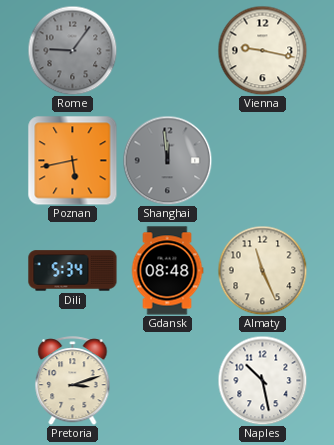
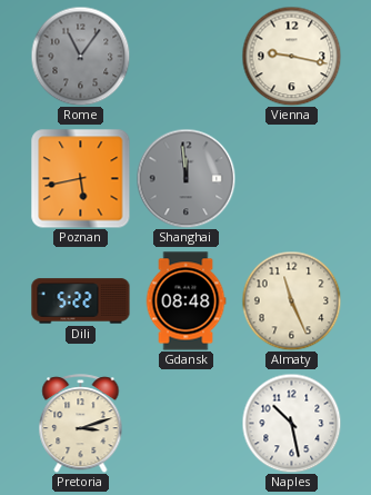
Rome: 9:06 -> 11:06 (80, 56)
Dili: 5:34 -> 5:22 (81, 301)
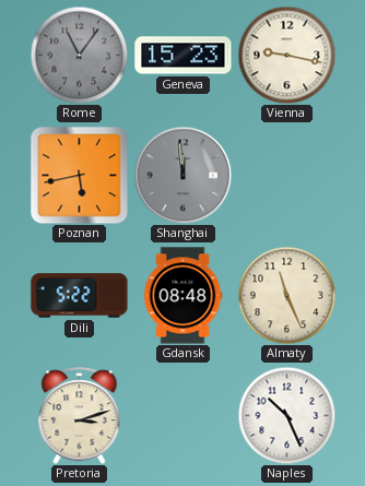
Geneva: none -> 15:23 (184, 56)
Naples: 10:28 -> 10:26 (286, 415)
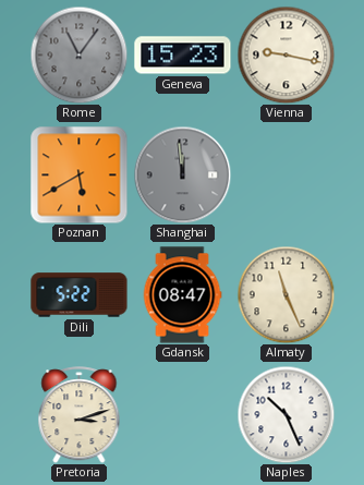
Poznan: 5:43 -> 5:40 (80, 175)
Gdansk: 08:48 -> 08:47 (182, 295)
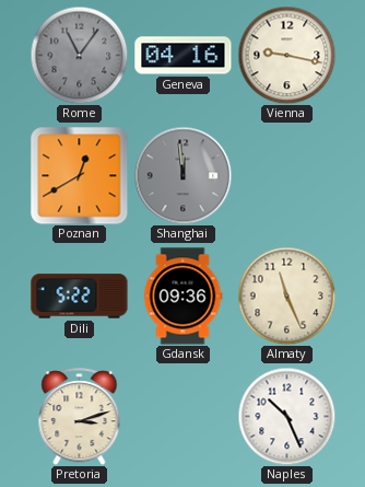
Geneva: 15:23 -> 04:16 (184, 56)
Poznan: 5:40 -> 12:40 (80, 176)
Gdansk: 08:47 -> 09:36 (182, 297)
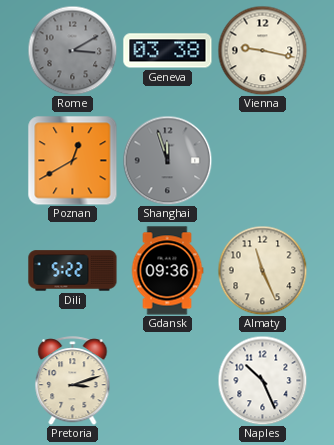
Rome: 11:06 -> 3:10 (72, 50)
Geneva: 04:16 -> 03:38 (168, 51)
Shanghai: 11:59 -> 11:57 (167, 160)
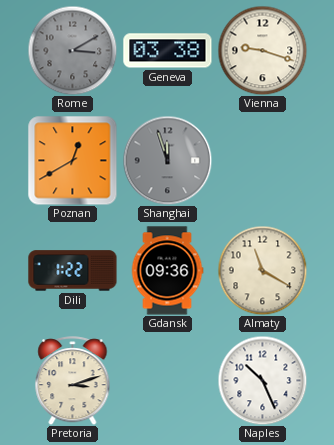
Vienna: 9:17 -> 9:18 (262, 50)
Dili: 5:22 -> 1:22 (73, 271)
Almaty: 11:26 -> 11:20 (262, 270)
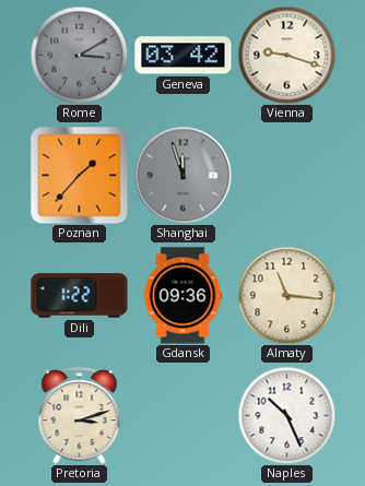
Geneva: 03:38 -> 03:42 (184, 56)
Poznan: 12:40 -> 1:37 (80, 176)
Almaty: 11:20 -> 11:16 (286, 295)
